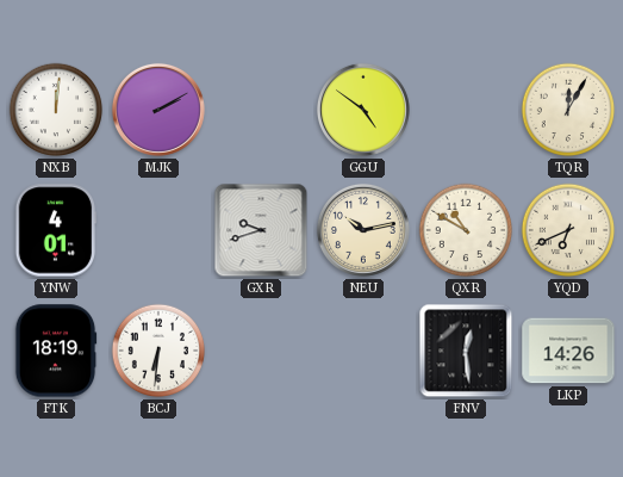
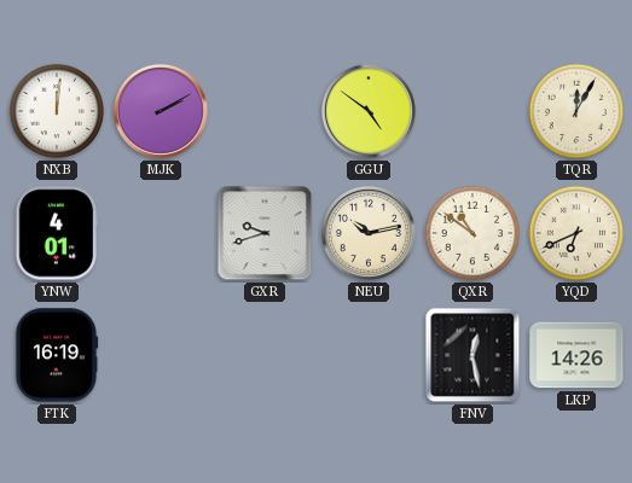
QXR: 10:50 -> 10:51 (472, 233)
FTK: 18:19 -> 16:19 (57, 355)
BCJ: 6:31 -> none (158, 351)
FNV: 12:29 -> 12:28 (472, 355)
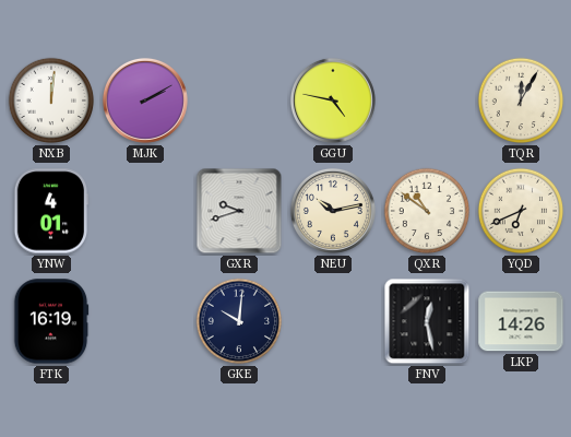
GGU: 4:51 -> 4:47 (333, 101)
GKE: none -> 10:01 (239, 321)
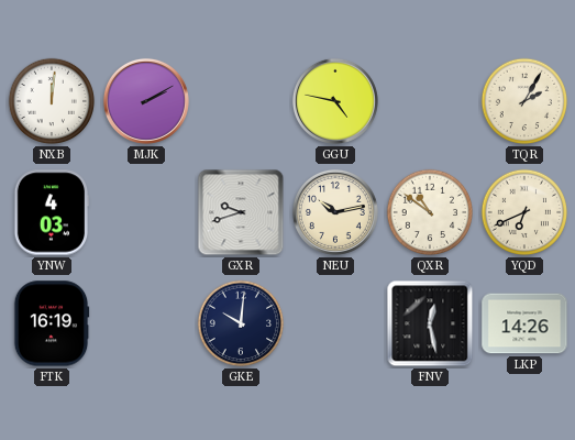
TQR: 12:05 -> 2:05 (524, 101)
YNW: 4:01 -> 4:03 (52, 212)
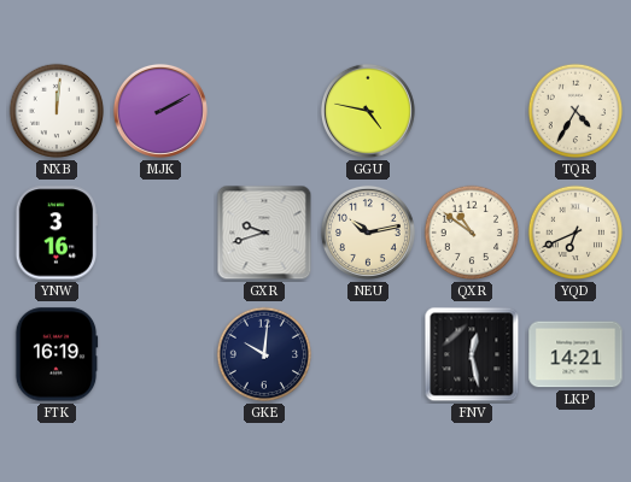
TQR: 2:05 -> 4:35 (576, 111)
YNW: 4:03 -> 3:16 (57, 233)
LKP: 14:26 -> 14:21 (576, 354)
